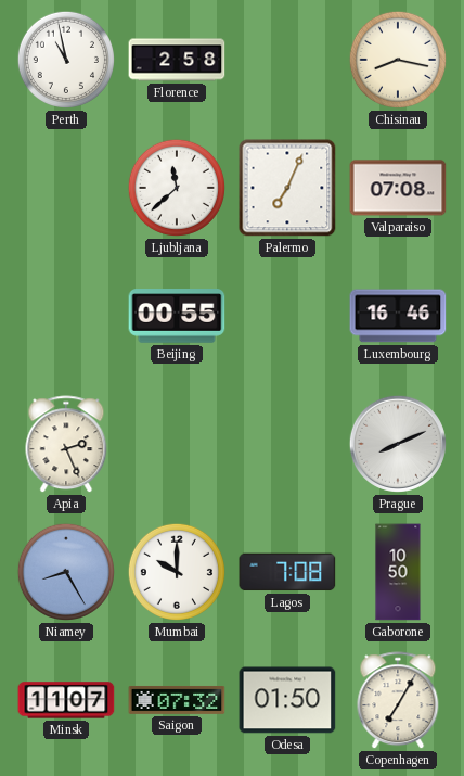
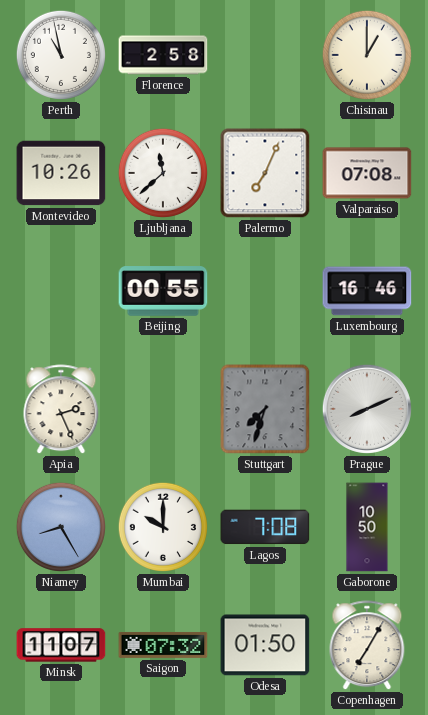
Chisinau: 8:17 -> 1:00 (367, 55)
Montevideo: none -> 10:26 (61, 173)
Stuttgart: none -> 7:33 (265, 409)
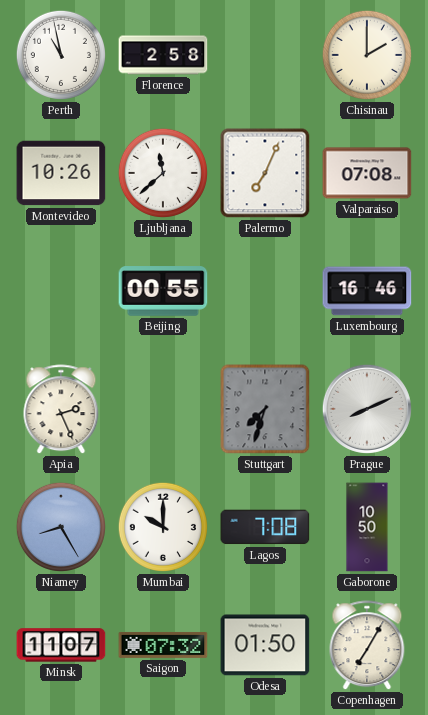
Chisinau: 1:00 -> 2:00 (367, 55)
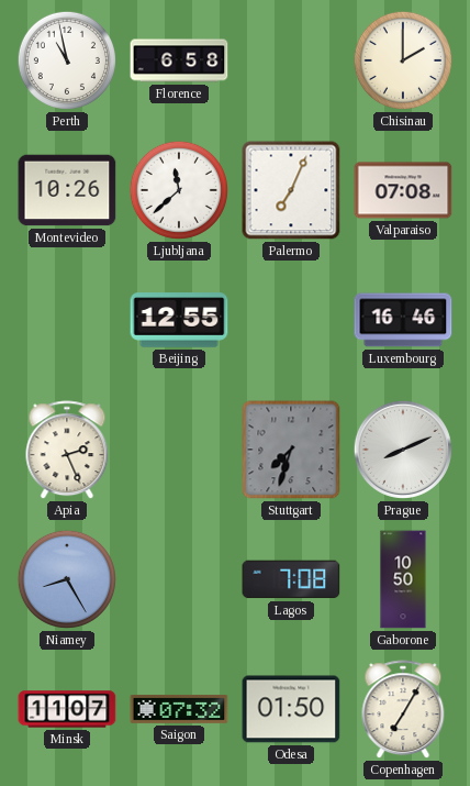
Florence: 2:58 -> 6:58 (179, 60)
Beijing: 00:55 -> 12:55 (179, 320)
Mumbai: 10:00 -> none (163, 527)
